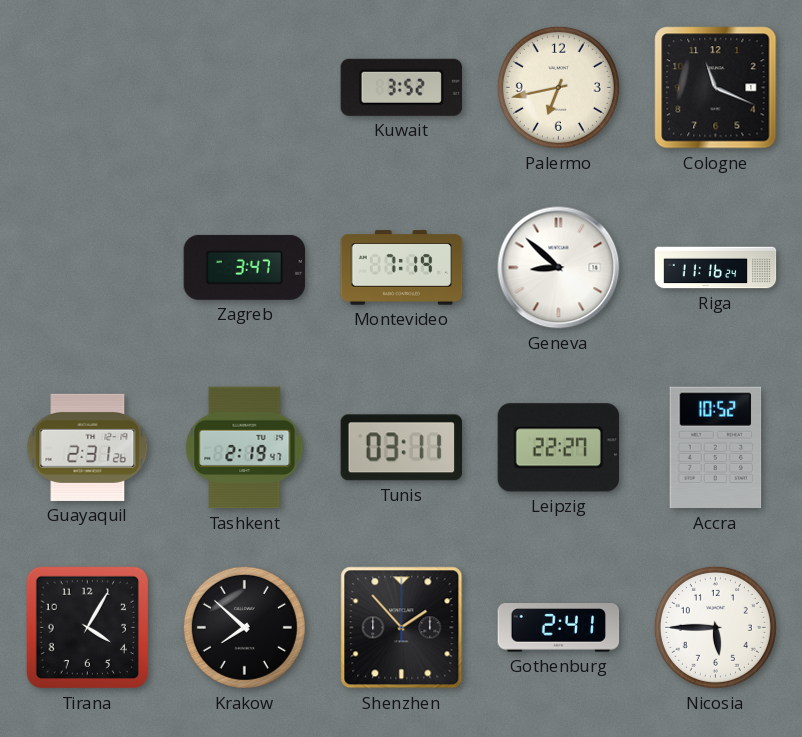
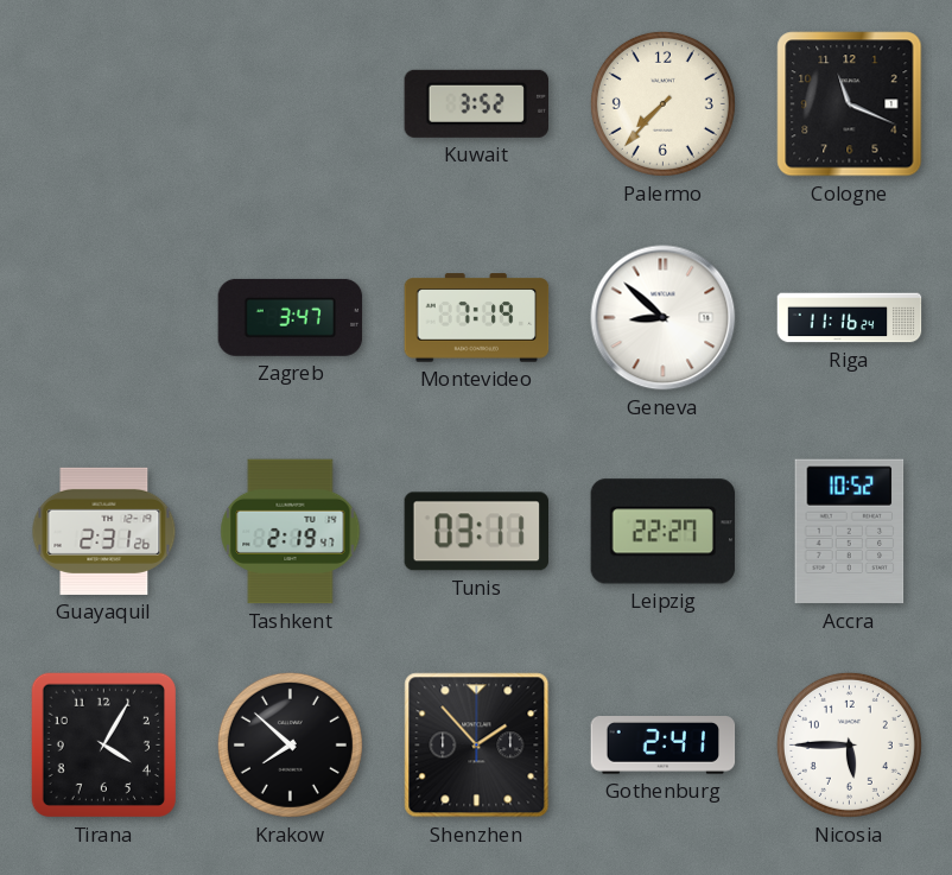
Palermo: 6:43 -> 7:37 (662, 103)
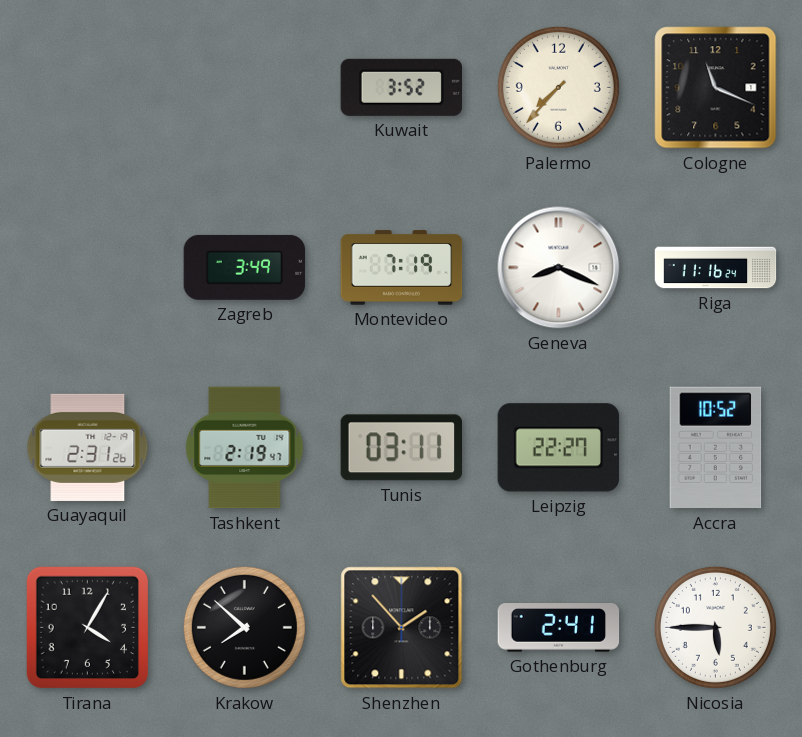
Zagreb: 3:47 -> 3:49 (245, 267)
Geneva: 8:52 -> 8:19 (559, 268)
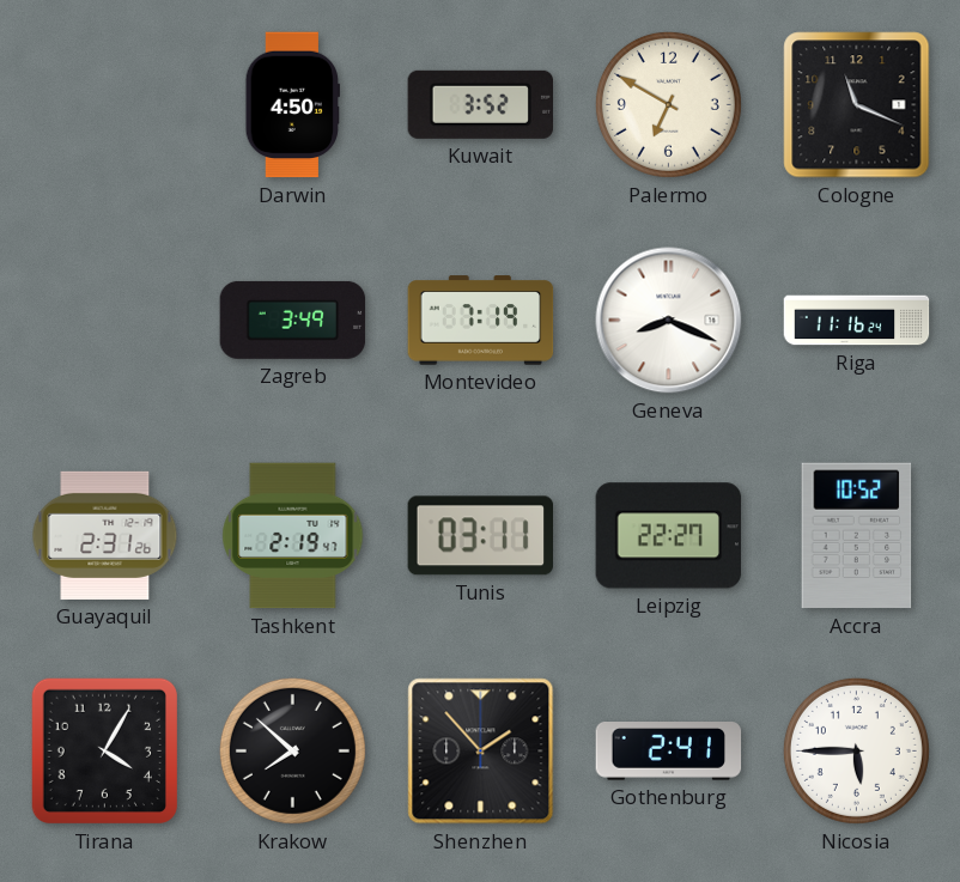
Darwin: none -> 4:50 (292, 105)
Palermo: 7:37 -> 6:50 (668, 104)
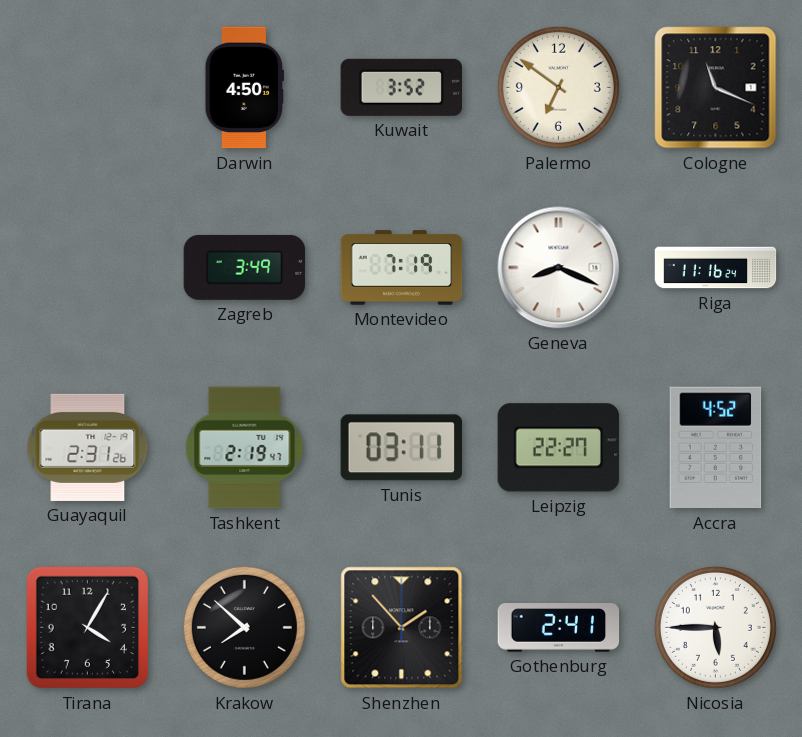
Palermo: 6:50 -> 6:51 (558, 87)
Accra: 10:52 -> 4:52 (716, 448)
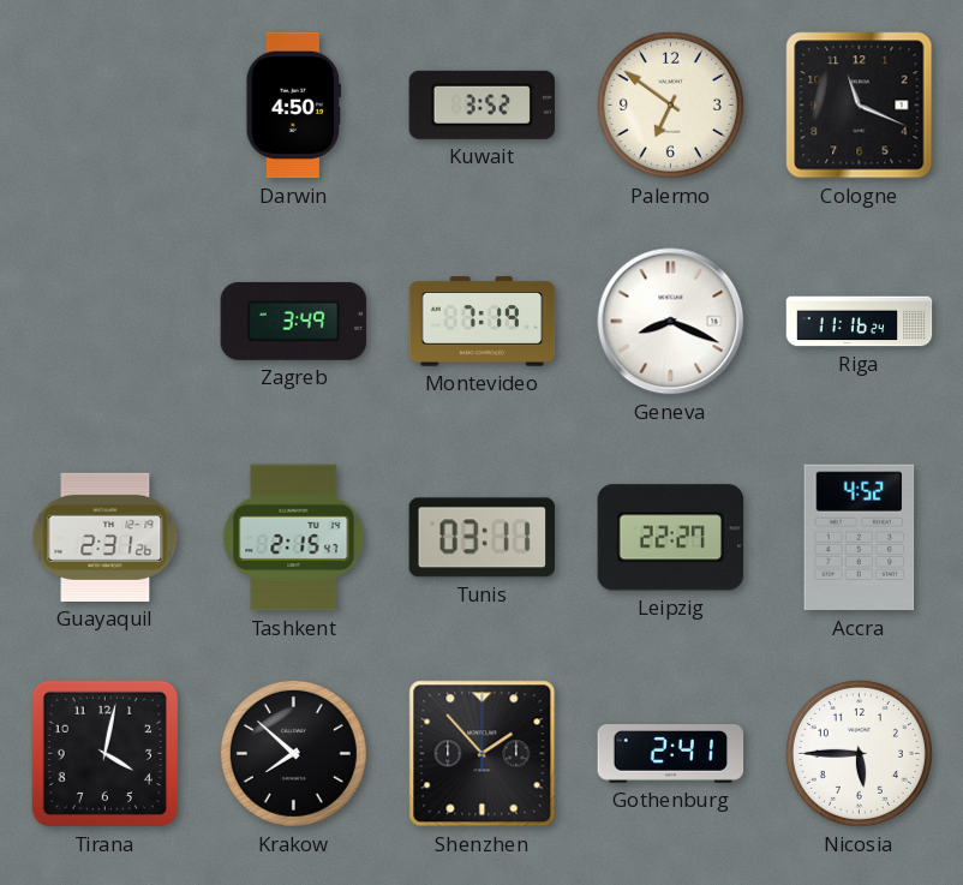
Tashkent: 2:19 -> 2:15 (294, 538)
Tirana: 4:05 -> 4:02 (104, 753)
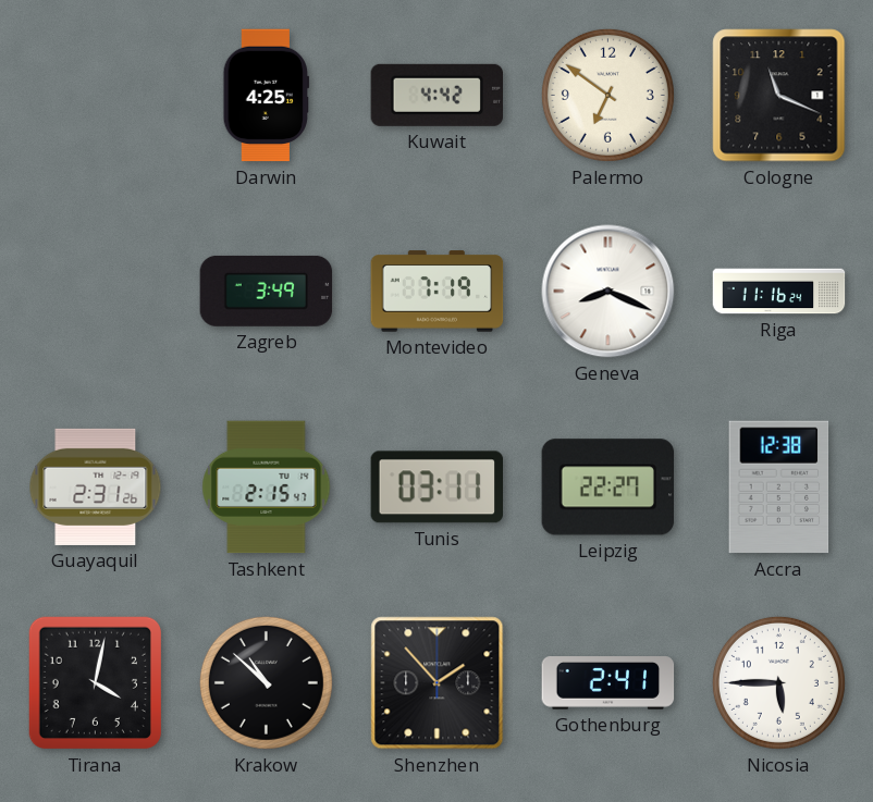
Darwin: 4:50 -> 4:25 (266, 96)
Kuwait: 3:52 -> 4:42 (436, 95)
Accra: 4:52 -> 12:38 (779, 488)
Krakow: 7:52 -> 10:52 (266, 682)
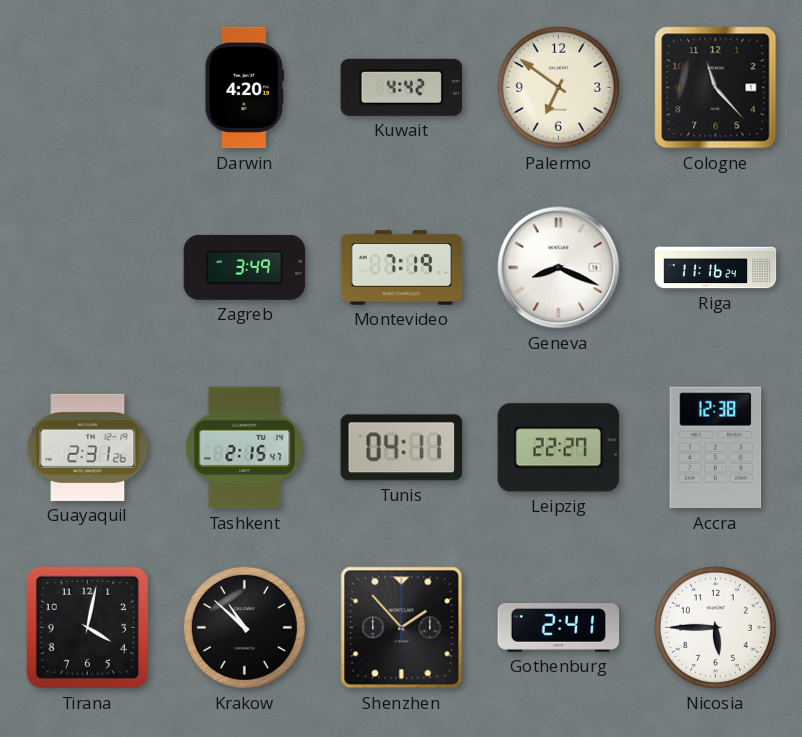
Darwin: 4:25 -> 4:20 (244, 88)
Cologne: 11:19 -> 11:23 (716, 88)
Tunis: 03:11 -> 04:11 (401, 448)
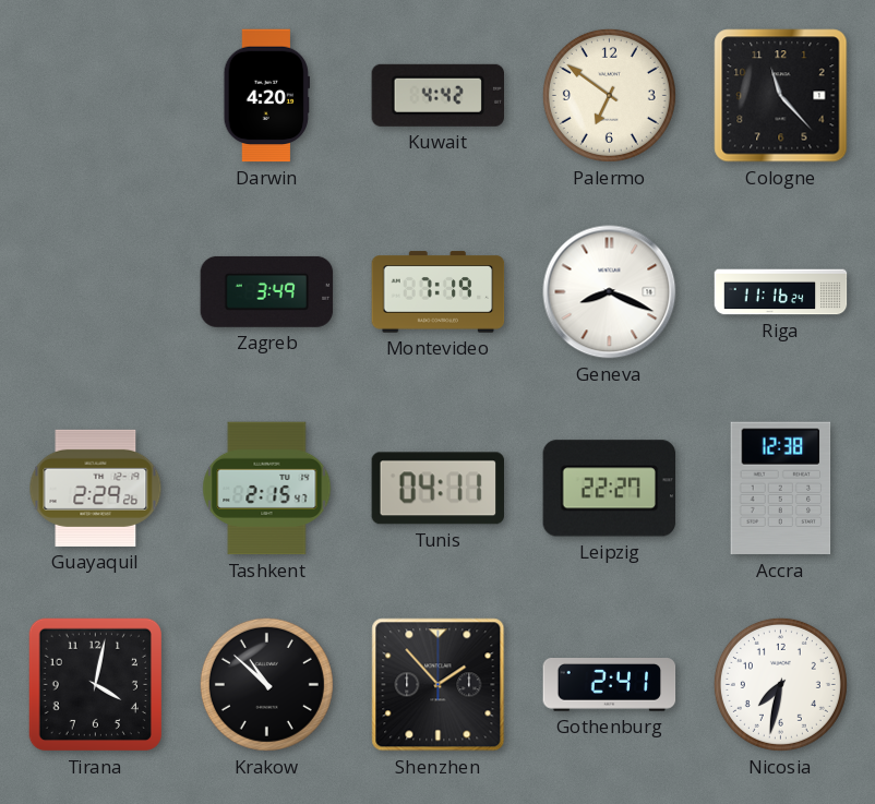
Guayaquil: 2:31 -> 2:29 (96, 488)
Nicosia: 5:45 -> 7:32 (780, 684)
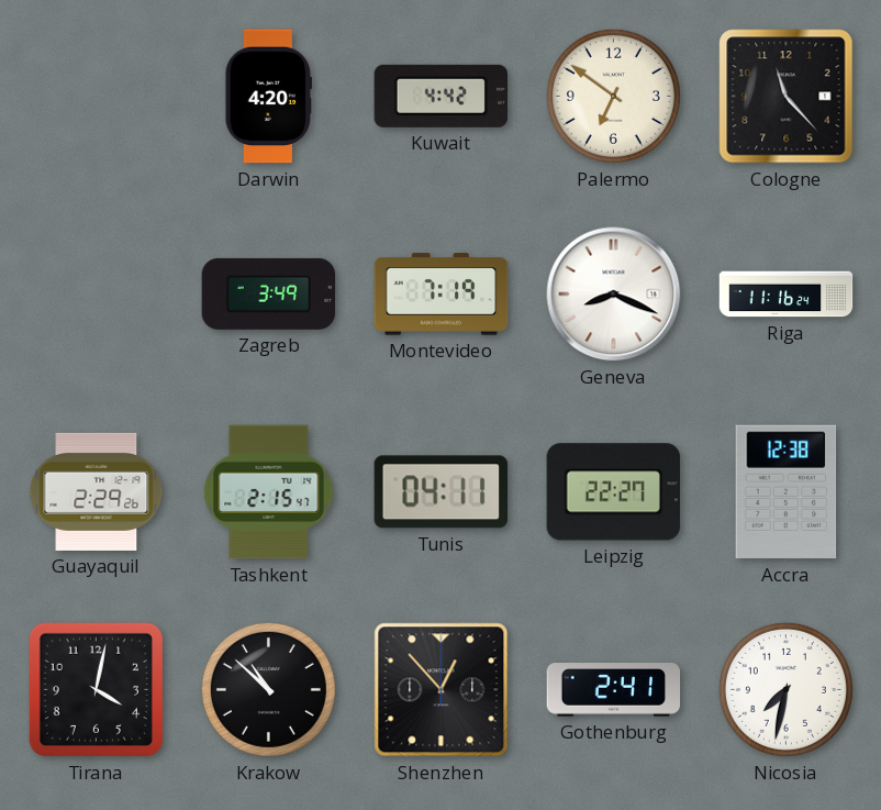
Shenzhen: 1:53 -> 12:53 (442, 690)
